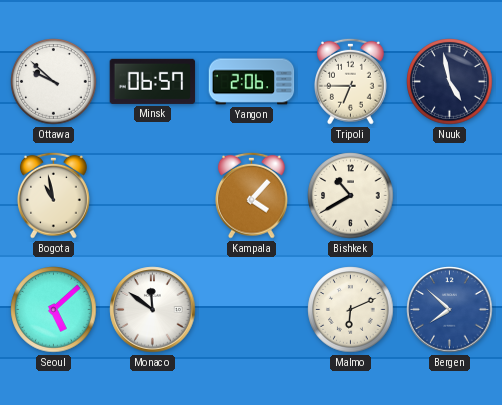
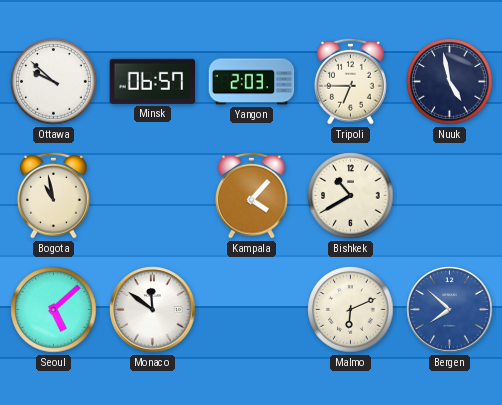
Yangon: 2:06 -> 2:03 (252, 82)
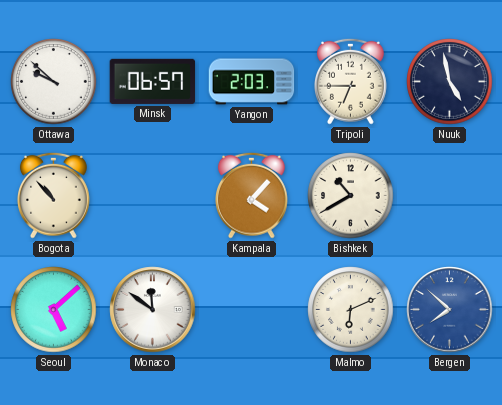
Bogota: 10:58 -> 10:53 (54, 195)
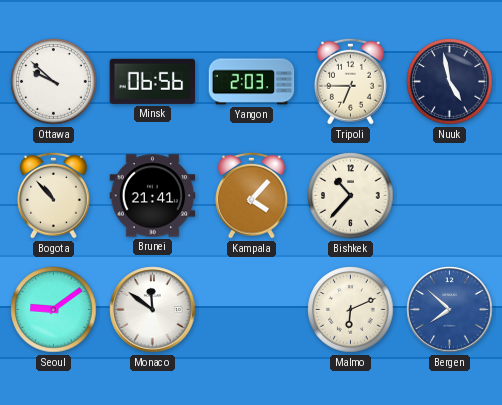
Minsk: 06:57 -> 06:56 (153, 81)
Brunei: none -> 21:41 (153, 196)
Bishkek: 10:40 -> 10:37 (351, 196)
Seoul: 5:08 -> 9:09 (54, 310)
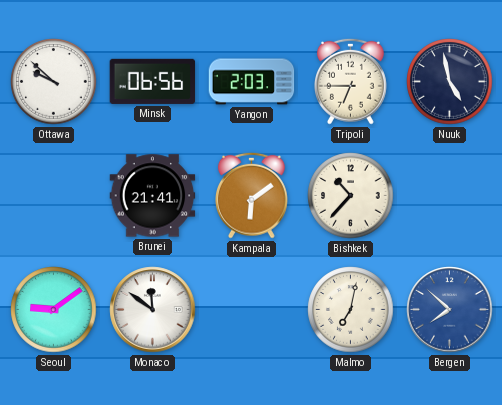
Bogota: 10:53 -> none (54, 195)
Kampala: 4:07 -> 6:09 (252, 195)
Malmo: 6:11 -> 7:02 (351, 310)
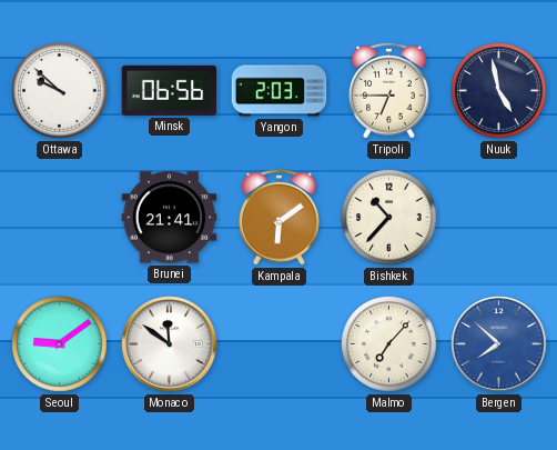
Malmo: 7:02 -> 7:07 (389, 344)
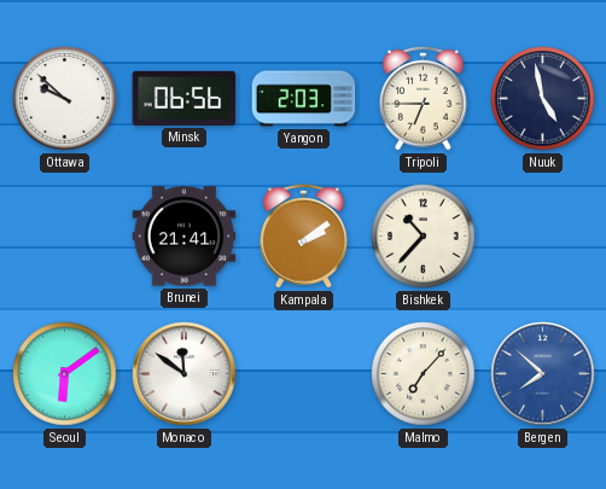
Kampala: 6:09 -> 2:09 (304, 235)
Seoul: 9:09 -> 6:09 (65, 374)
